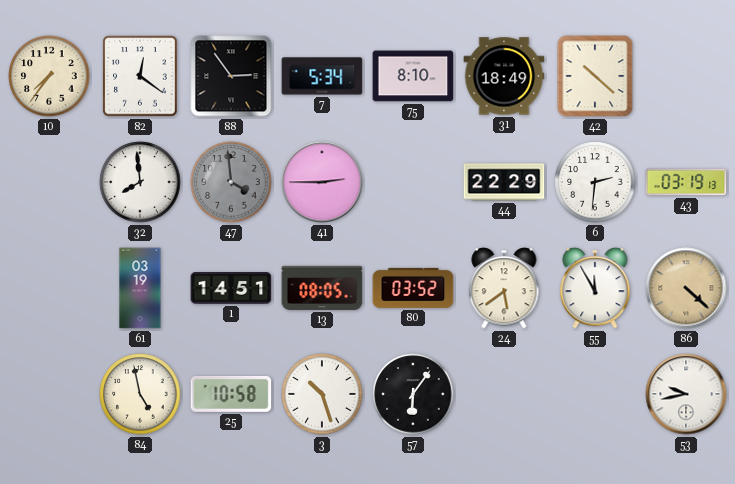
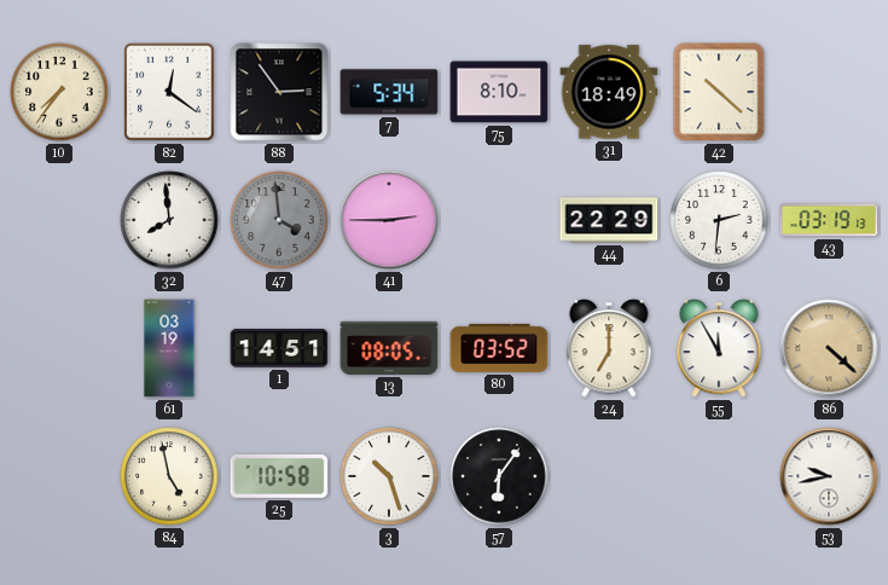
24: 5:39 -> 7:00 (609, 348)
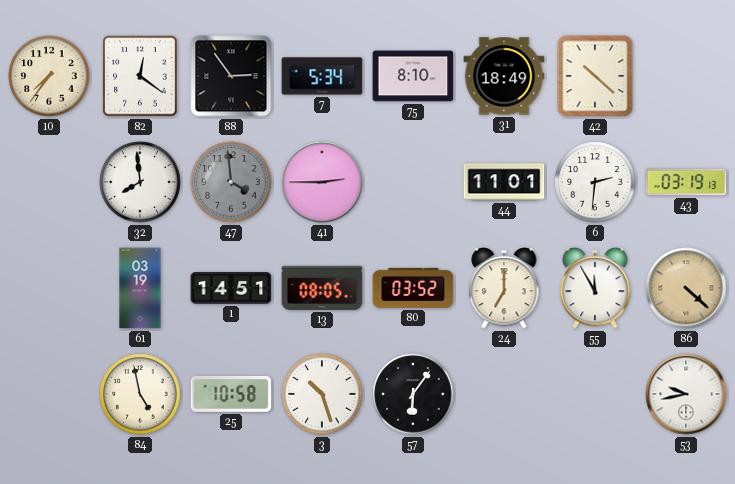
44: 22:29 -> 11:01 (504, 182)
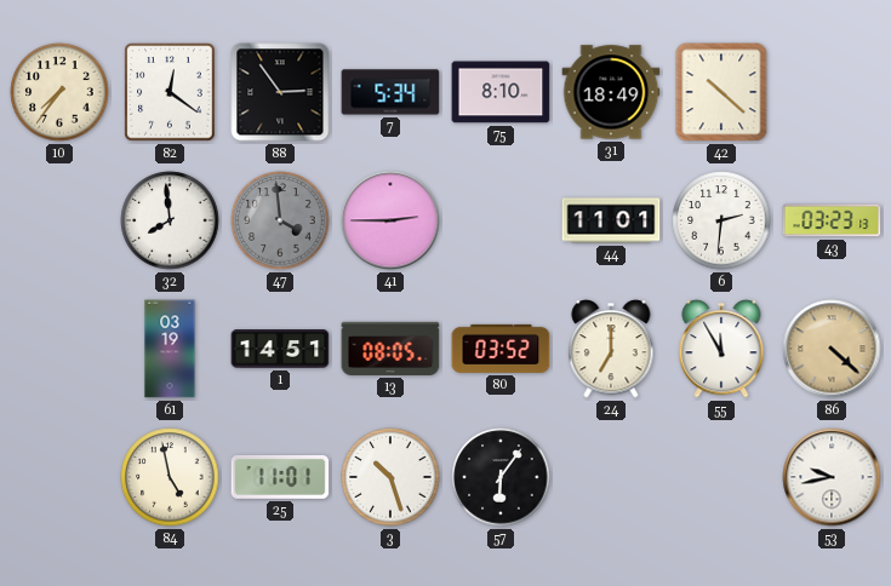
43: 03:19 -> 03:23 (832, 220)
25: 10:58 -> 11:01 (280, 477)
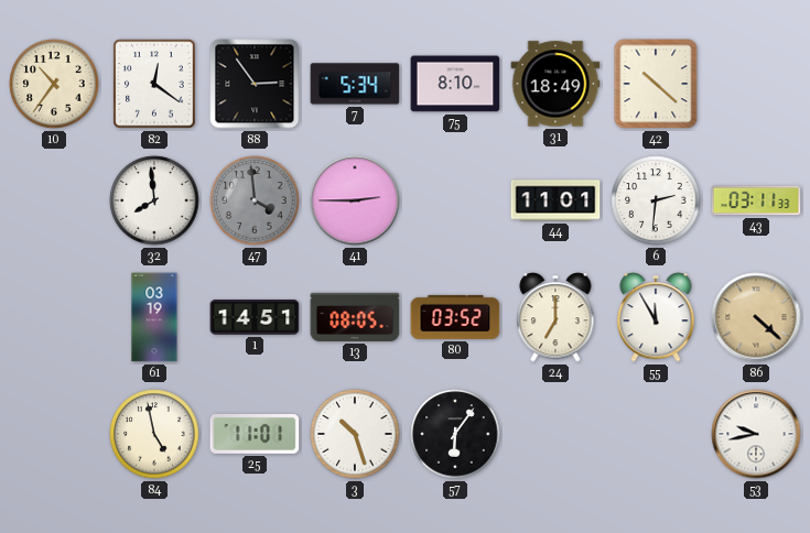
10: 7:36 -> 10:36 (54, 84)
43: 03:23 -> 03:11 (756, 200)
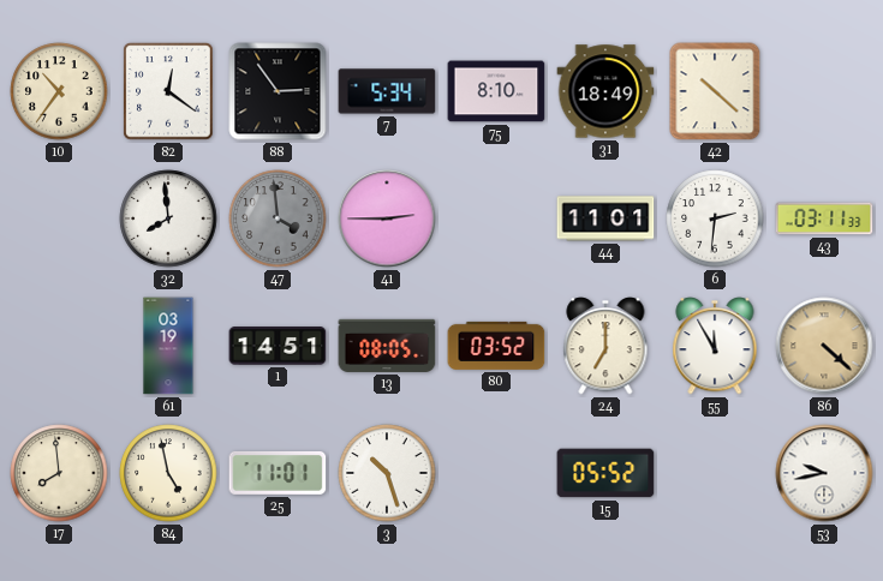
17: none -> 7:59 (59, 473)
57: 6:06 -> none (455, 434)
15: none -> 05:52 (605, 473)
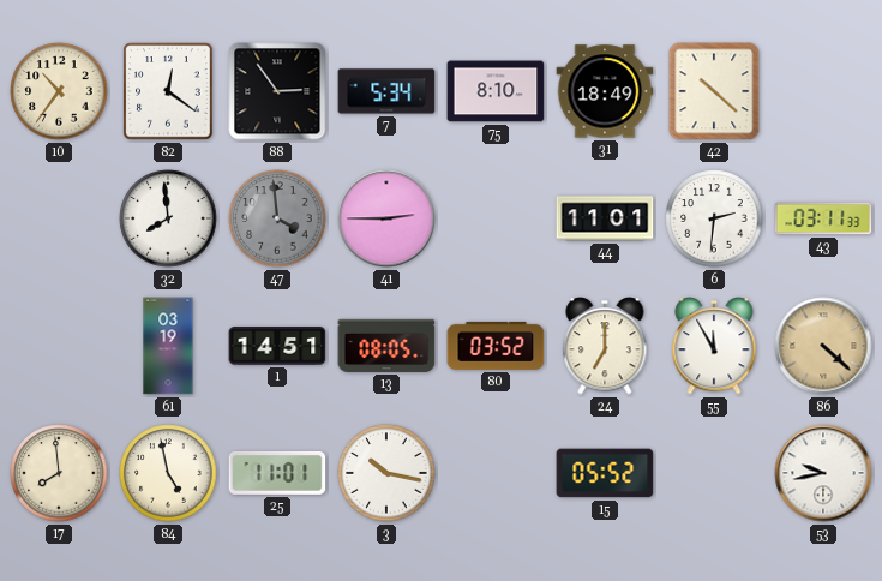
3: 10:27 -> 10:17 (386, 473)
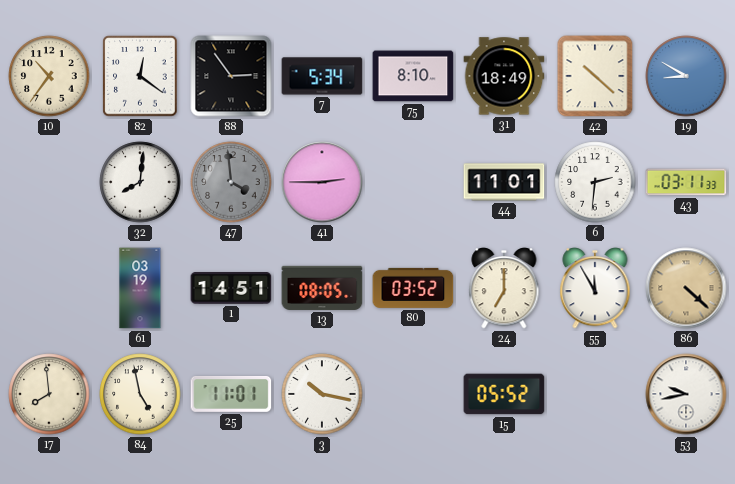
19: none -> 8:50 (686, 76)
32: 7:59 -> 8:01 (140, 182)
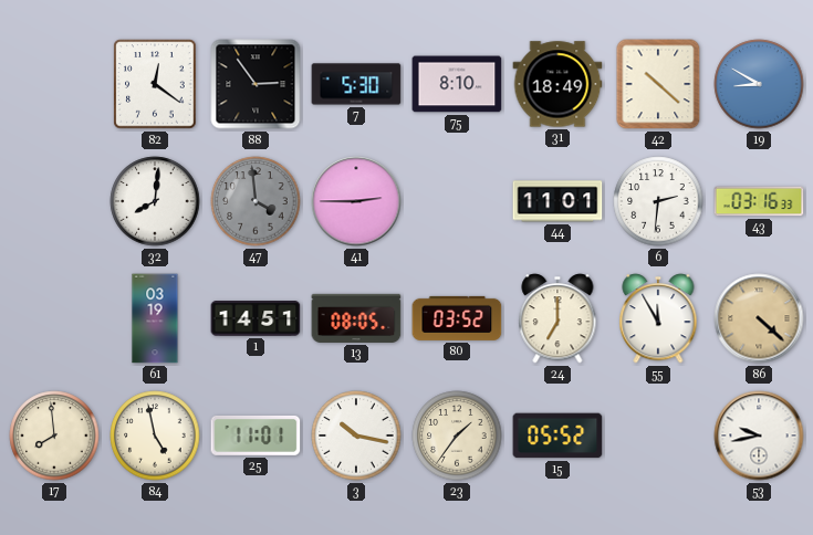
10: 10:36 -> none (49, 76)
7: 5:34 -> 5:30 (356, 84)
43: 03:11 -> 03:16 (759, 201)
23: none -> 1:36 (457, 436)
